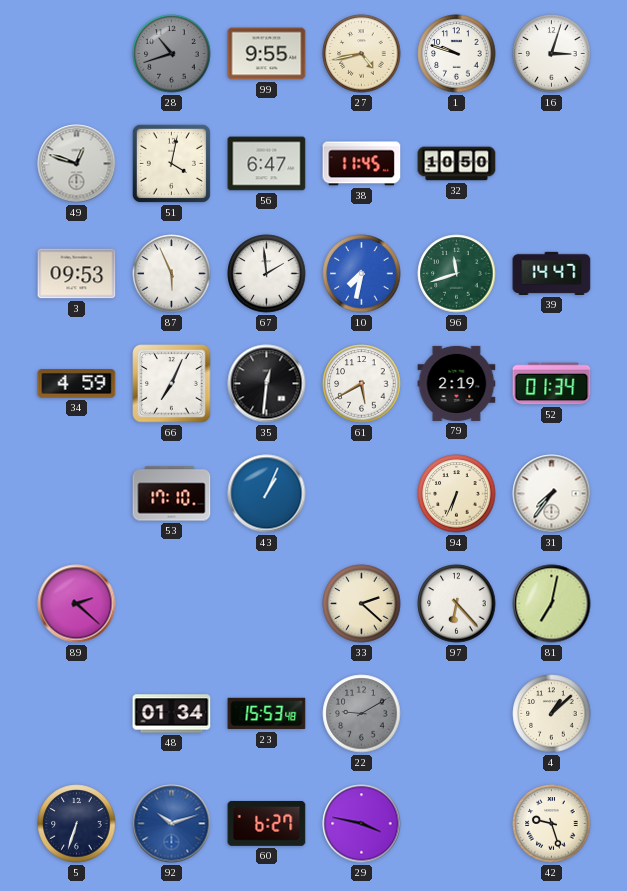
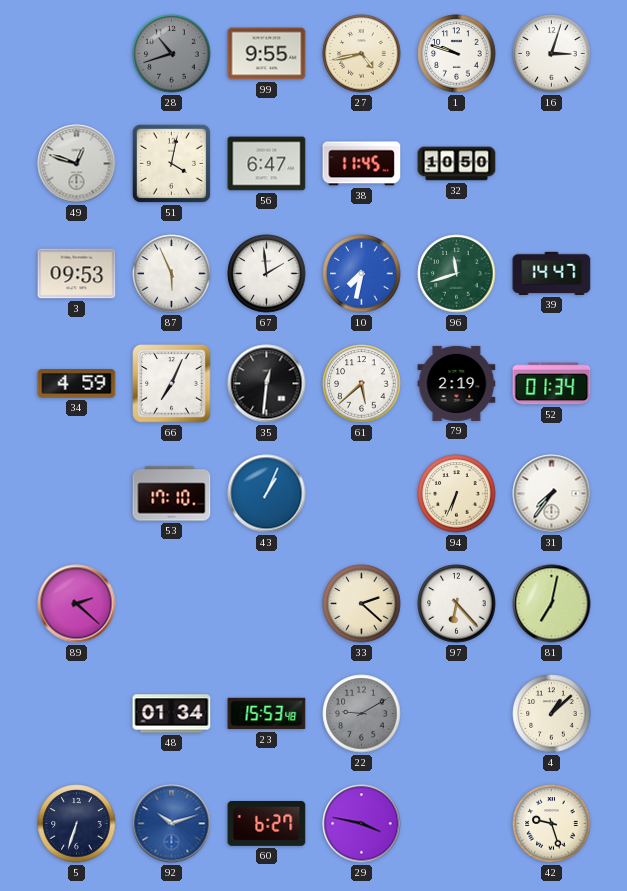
61: 5:40 -> 5:38 (362, 384)
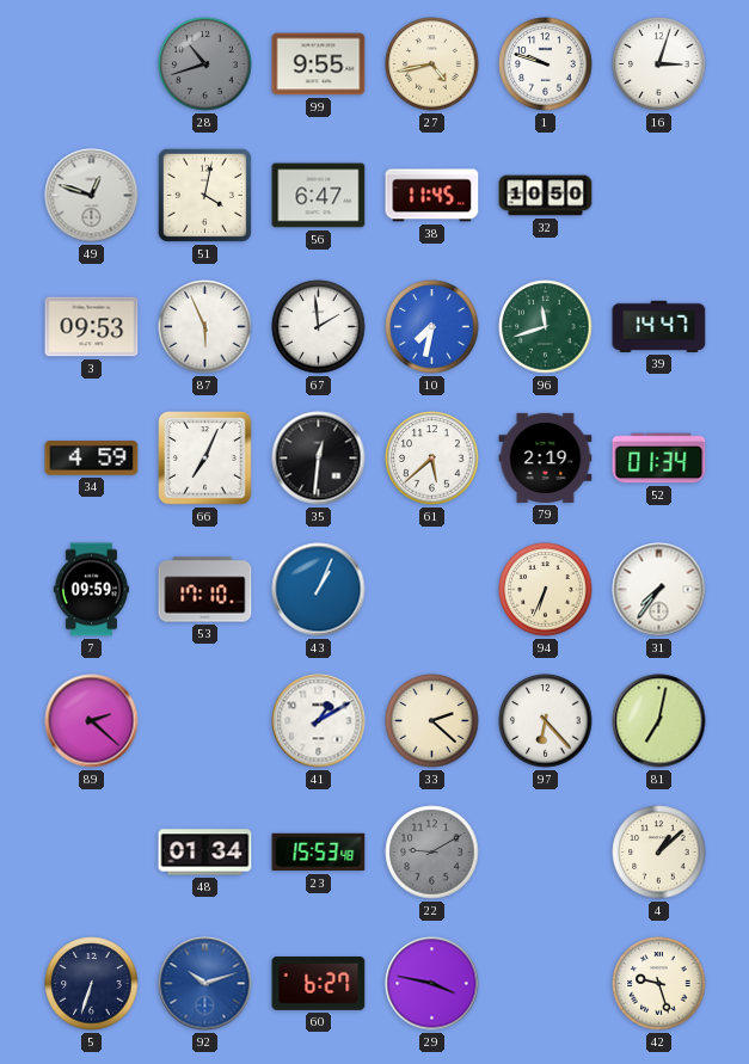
7: none -> 09:59 (91, 590)
41: none -> 1:10 (319, 721)
